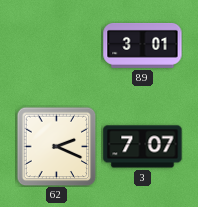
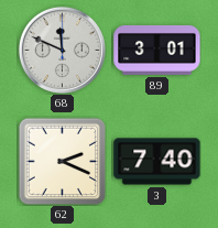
68: none -> 11:49 (62, 50)
3: 7:07 -> 7:40 (157, 162)
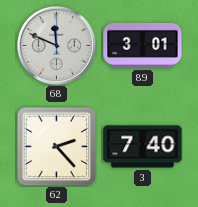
62: 2:19 -> 2:23 (56, 146)
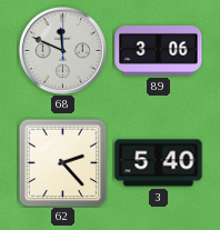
89: 3:01 -> 3:06 (159, 50)
3: 7:40 -> 5:40 (159, 163)
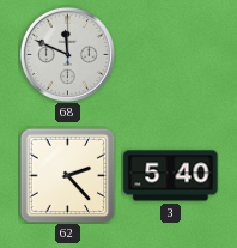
89: 3:06 -> none (159, 50)
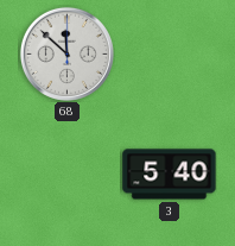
68: 11:49 -> 11:52 (66, 53)
62: 2:23 -> none (67, 175)
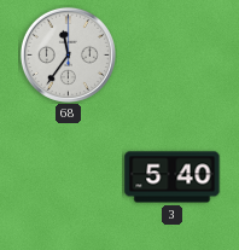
68: 11:52 -> 11:36 (68, 54)
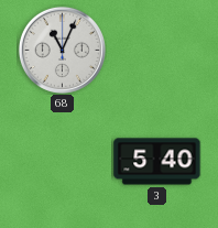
68: 11:36 -> 11:04 (62, 50)
